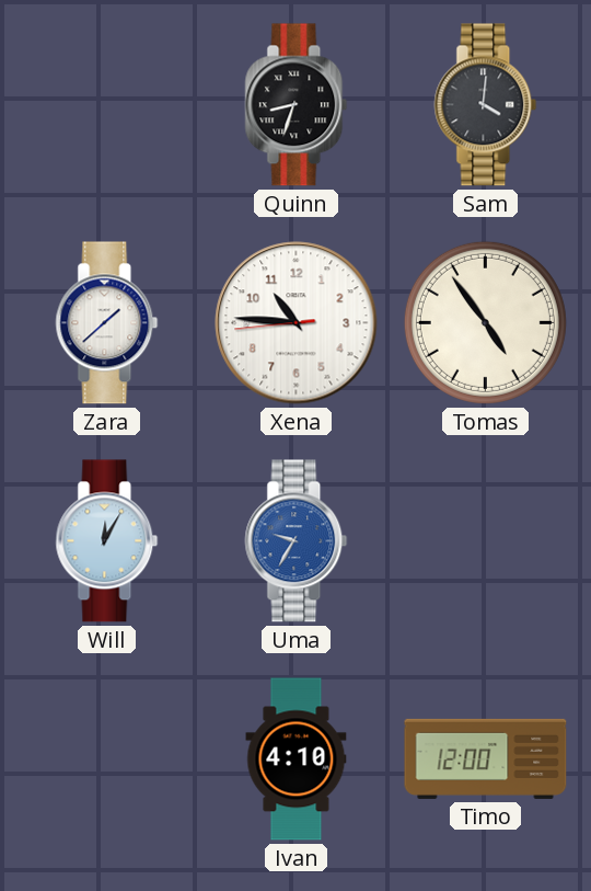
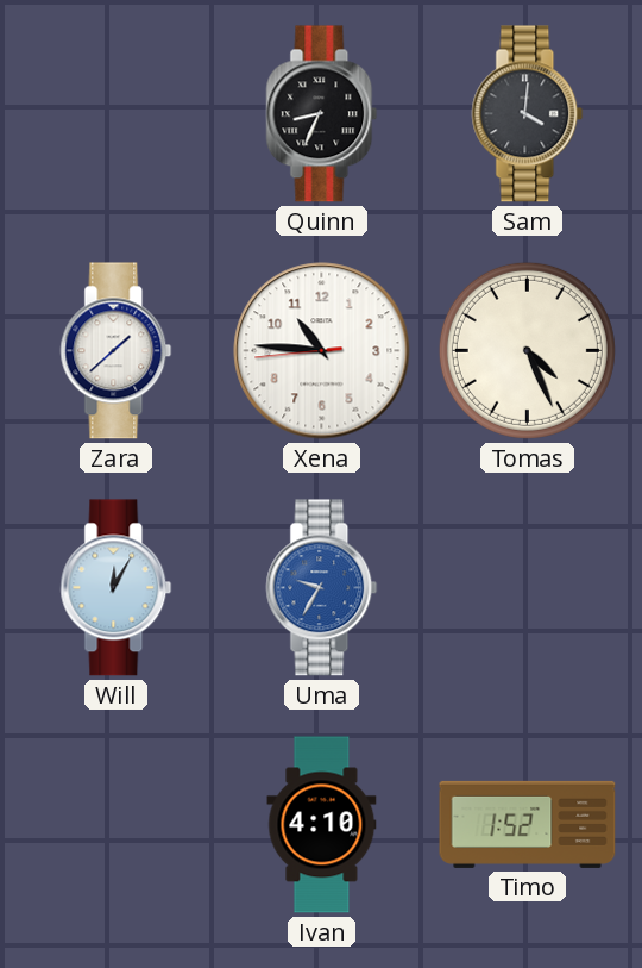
Quinn: 8:33 -> 8:34 (322, 114)
Tomas: 4:54 -> 4:26 (527, 350)
Timo: 12:00 -> 1:52 (528, 824)
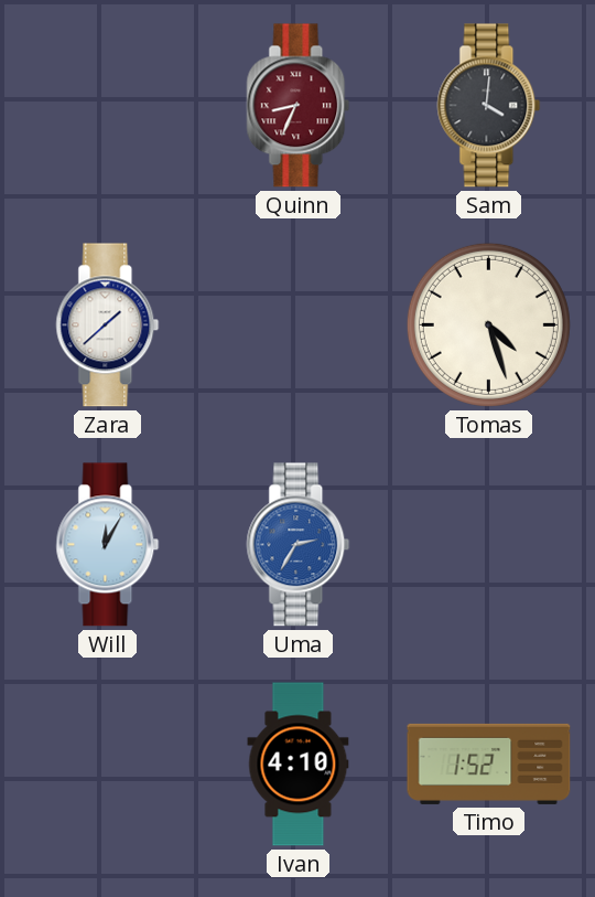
Quinn dial: black -> burgundy (299, 106)
Xena: 10:45 -> none (322, 351)
Tomas: 4:26 -> 4:27 (488, 324)
Uma: 9:35 -> 2:35 (299, 545)
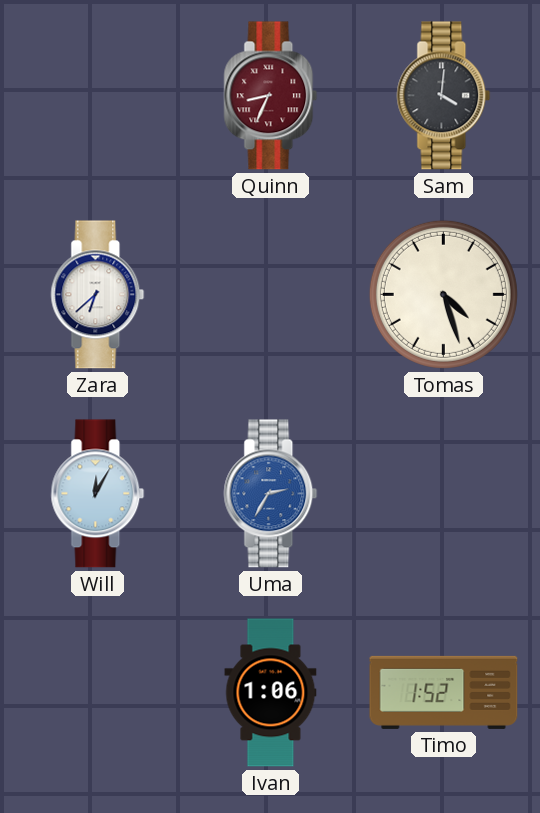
Zara: 1:38 -> 6:38 (98, 295)
Ivan: 4:10 -> 1:06 (271, 693)
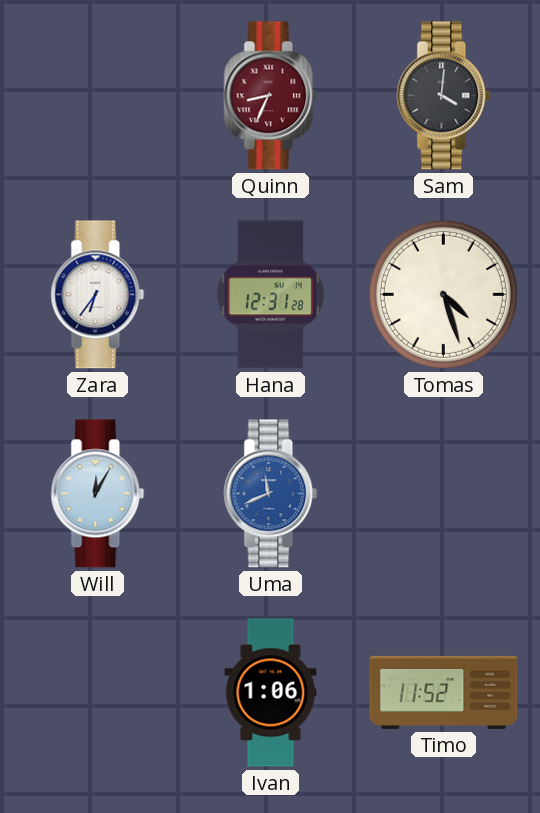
Zara: 6:38 -> 6:36 (98, 295)
Hana: none -> 12:31 (270, 295)
Uma: 2:35 -> 11:41 (271, 494)
Timo: 1:52 -> 11:52 (444, 692)
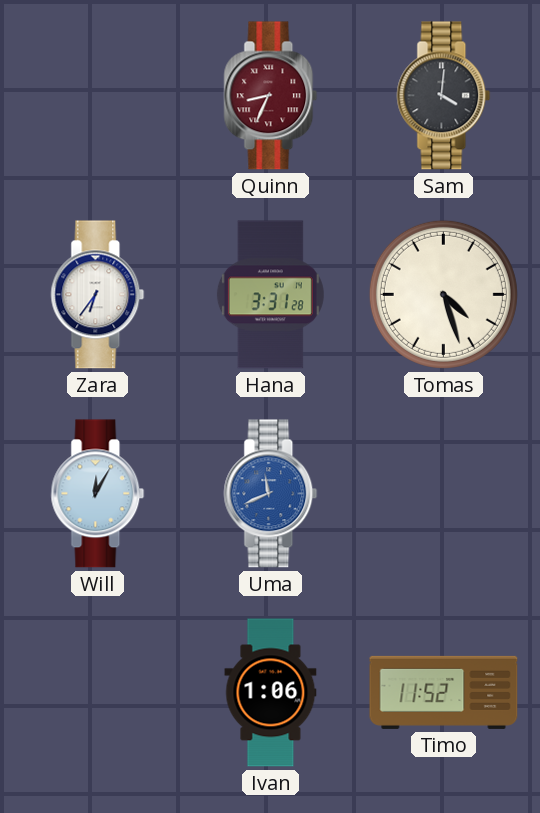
Hana: 12:31 -> 3:31 (270, 295)
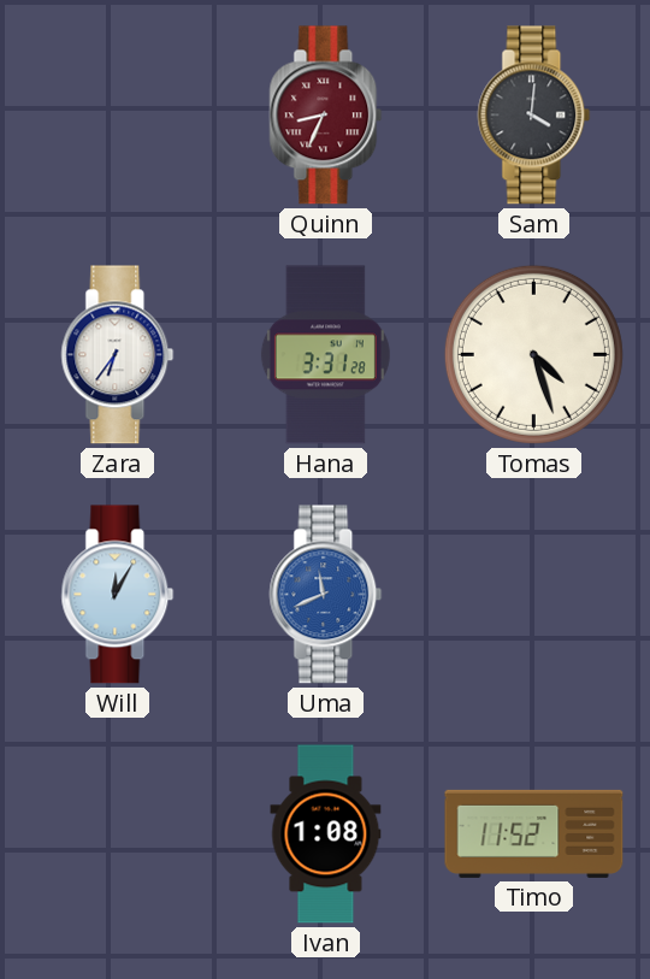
Ivan: 1:06 -> 1:08 (326, 834)
